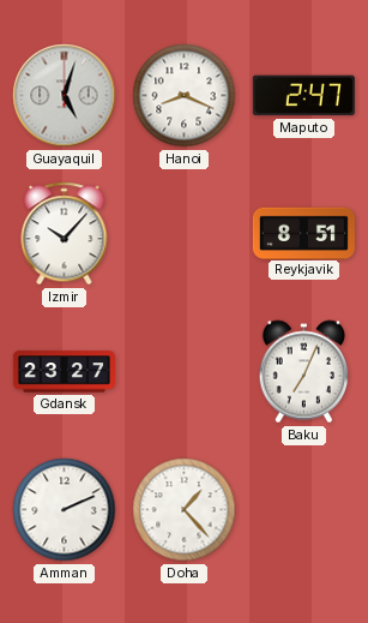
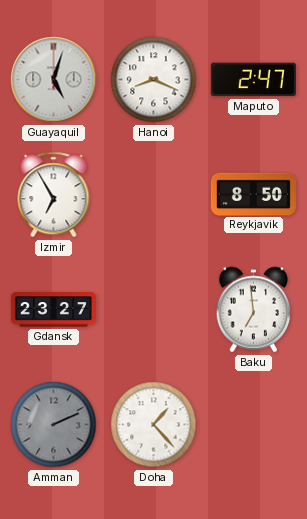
Izmir: 10:07 -> 6:55 (54, 195)
Reykjavik: 8:51 -> 8:50 (253, 194)
Baku: 7:04 -> 6:59 (254, 310)
Amman dial: white -> grey (54, 425)
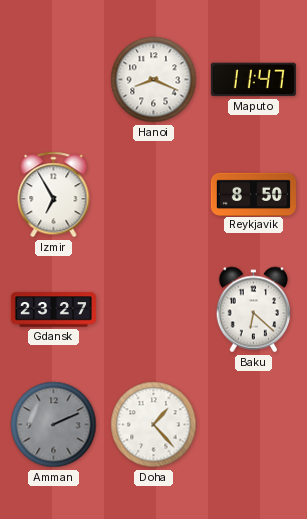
Guayaquil: 5:03 -> none (54, 80)
Maputo: 2:47 -> 11:47 (253, 80)
Baku: 6:59 -> 6:22 (254, 310)
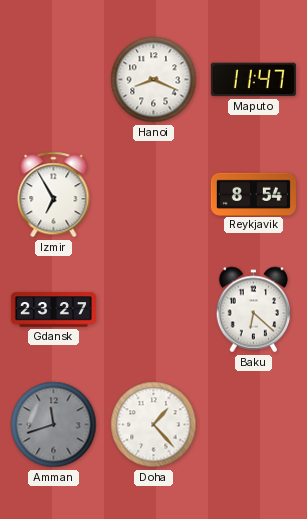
Reykjavik: 8:50 -> 8:54 (253, 194)
Amman: 2:11 -> 11:42 (54, 425)
